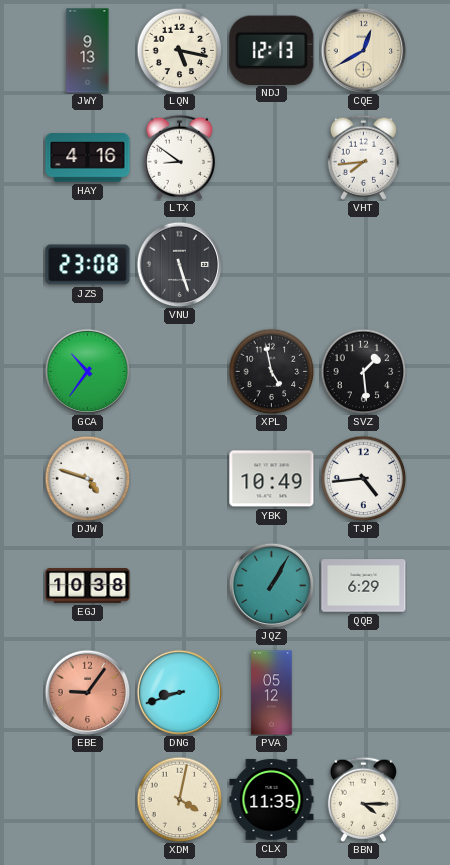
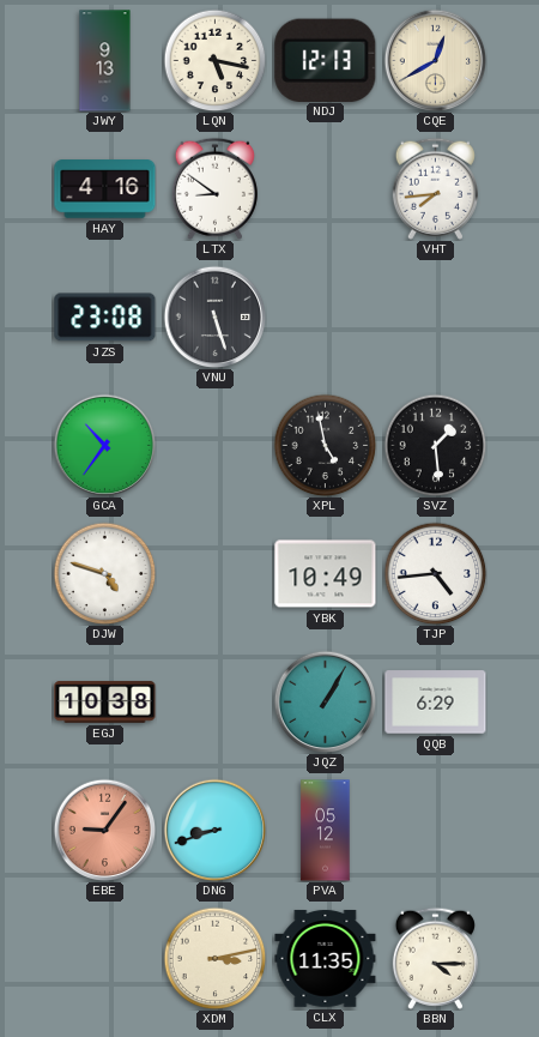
XDM: 4:02 -> 3:13 (214, 958)
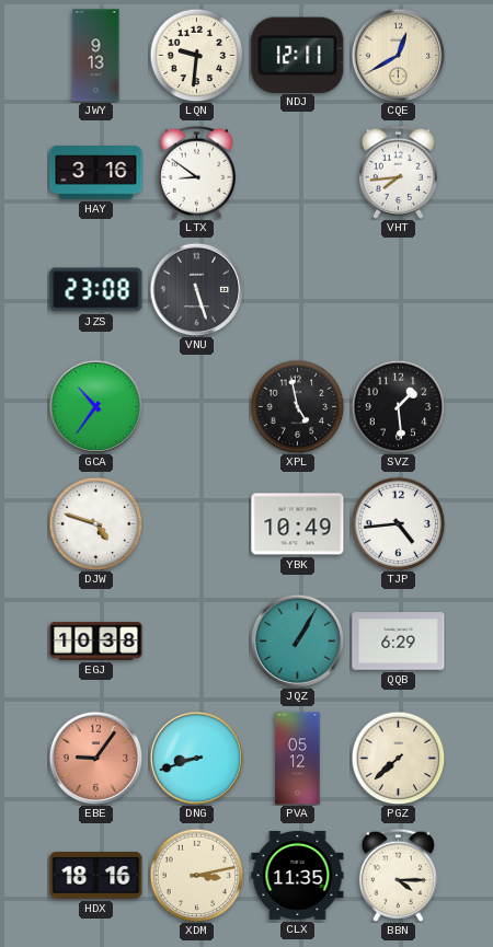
LQN: 5:17 -> 9:31 (196, 55)
NDJ: 12:13 -> 12:11 (298, 55)
HAY: 4:16 -> 3:16 (96, 173)
PGZ: none -> 7:38 (398, 758)
HDX: none -> 18:16 (96, 876)
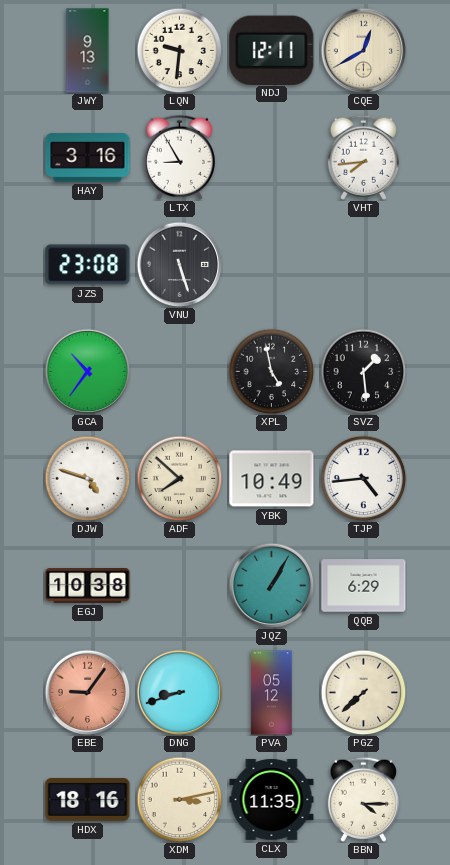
LTX: 8:51 -> 8:55 (179, 157)
ADF: none -> 7:52 (179, 478)
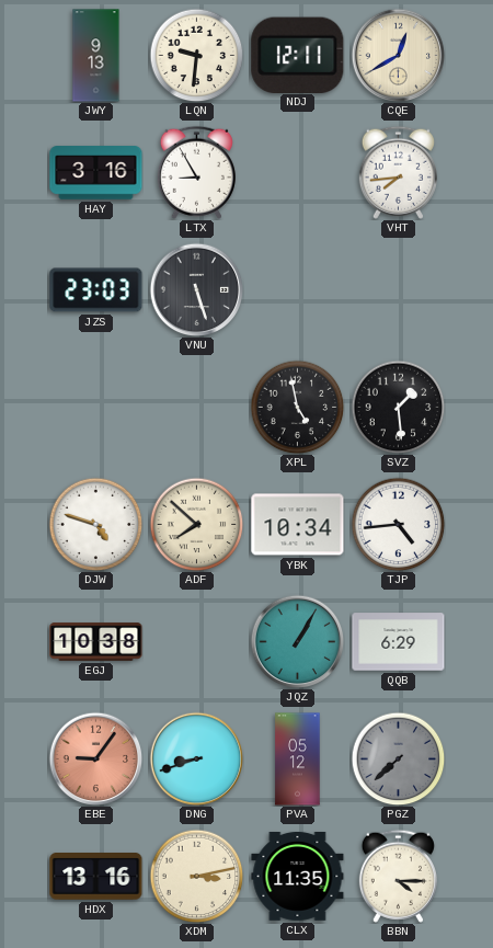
JZS: 23:08 -> 23:03 (96, 290)
GCA: 10:36 -> none (87, 371)
YBK: 10:49 -> 10:34 (298, 525)
PGZ dial: cream -> grey (398, 758)
HDX: 18:16 -> 13:16 (96, 877)
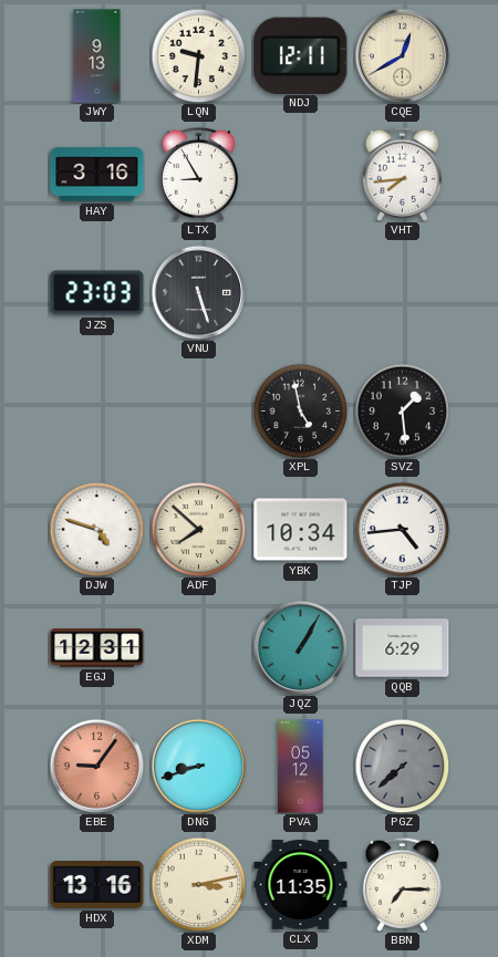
EGJ: 10:38 -> 12:31 (97, 648)
BBN: 4:15 -> 7:15 (402, 884)
